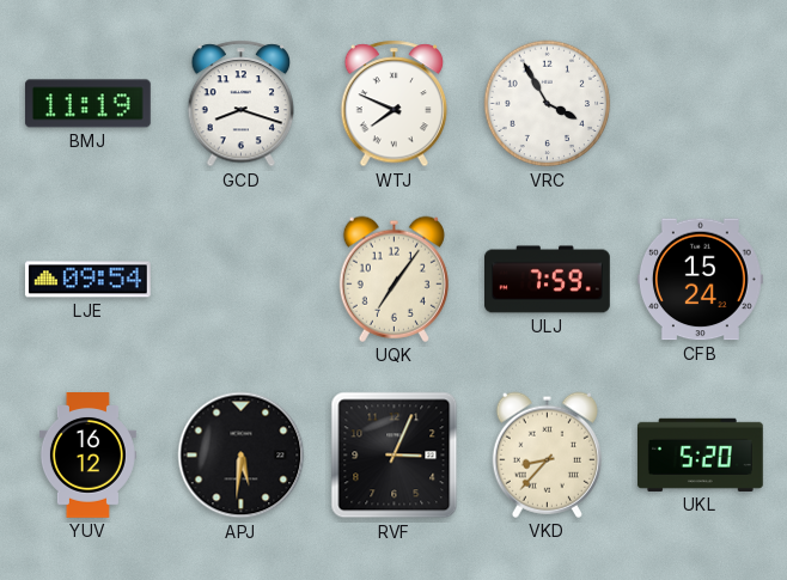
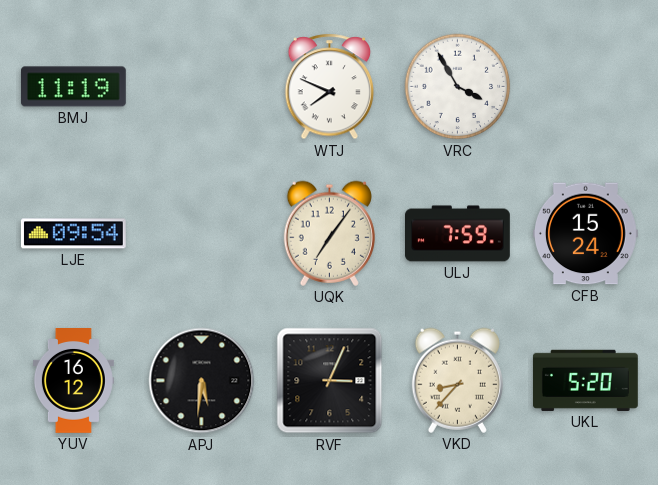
GCD: 8:18 -> none (242, 104)
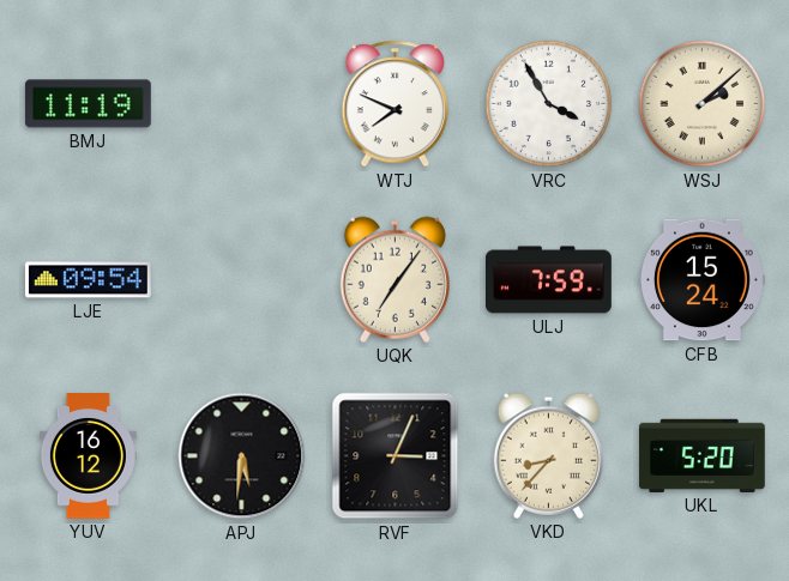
WSJ: none -> 2:08 (703, 104)
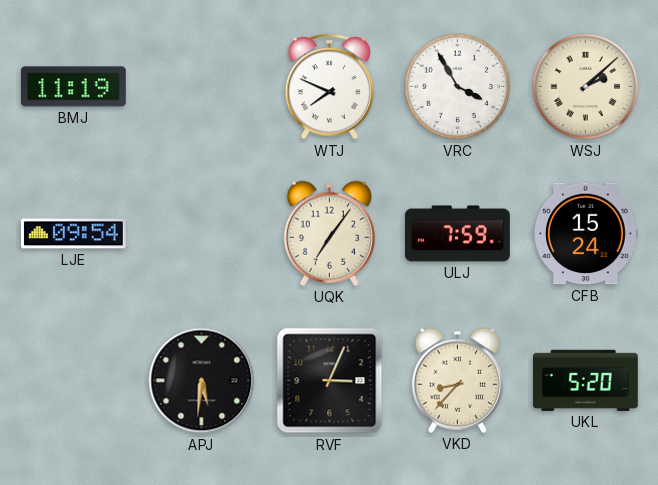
YUV: 16:12 -> none (88, 456)
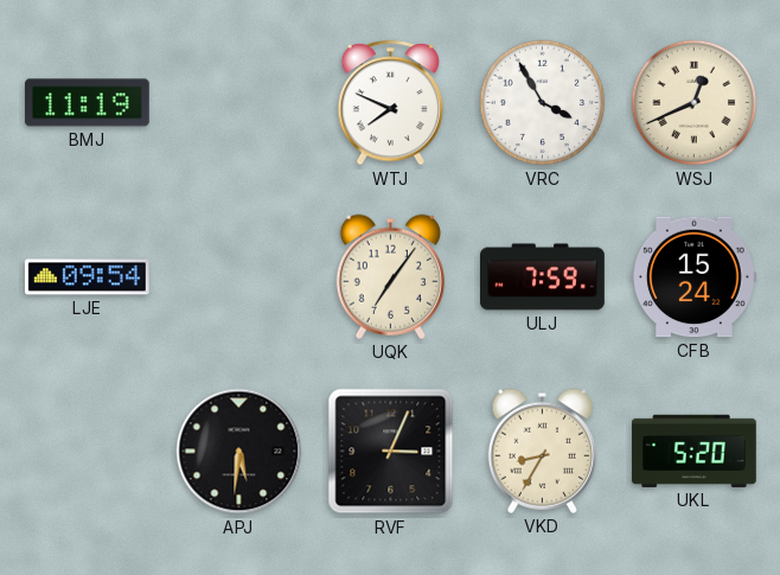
WSJ: 2:08 -> 12:41 (695, 103)
VKD: 8:37 -> 8:35 (542, 451)
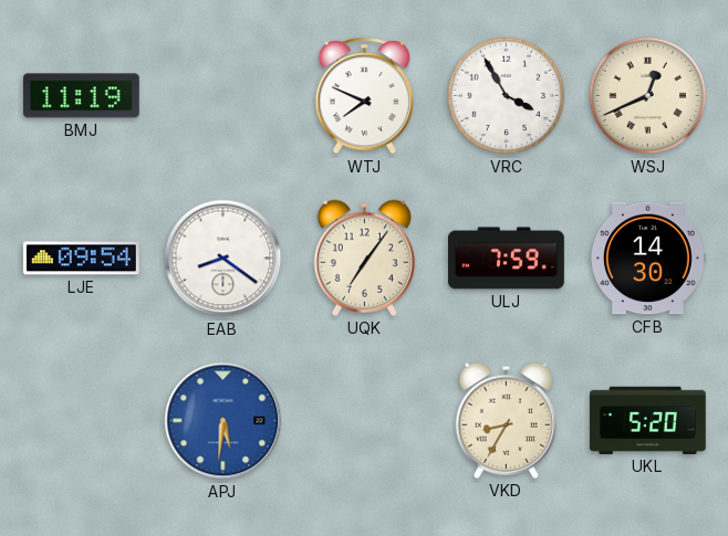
EAB: none -> 8:21 (223, 259)
CFB: 15:24 -> 14:30 (648, 259)
APJ dial: black -> blue (223, 421)
RVF: 3:04 -> none (391, 452)
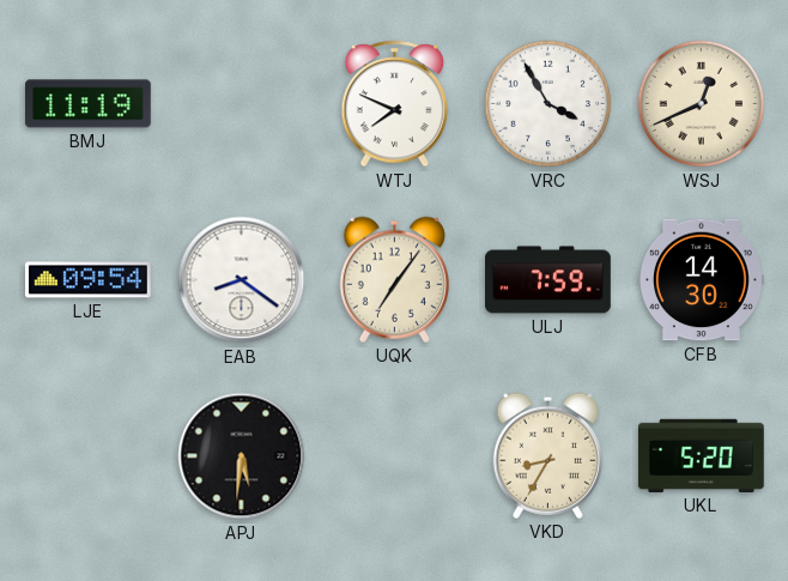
APJ dial: blue -> black (242, 456)
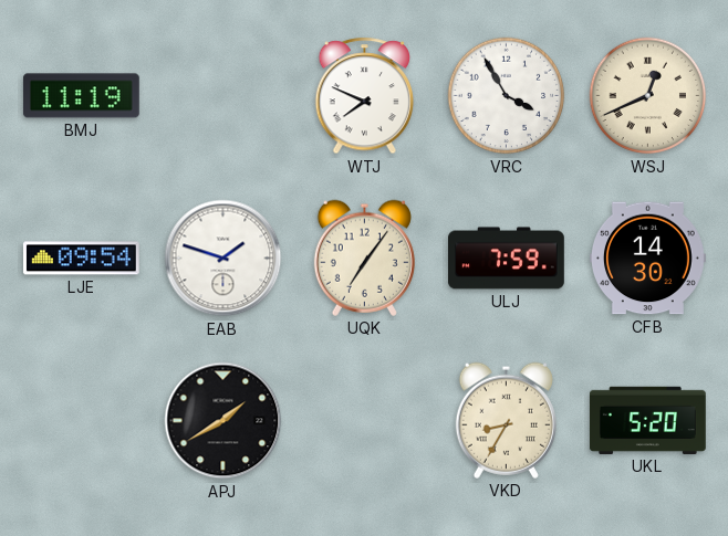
EAB: 8:21 -> 1:48 (223, 259)
APJ: 5:31 -> 1:40 (223, 421)
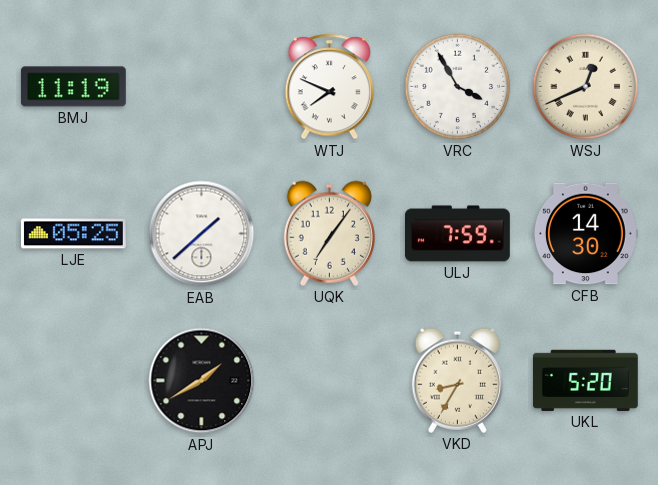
LJE: 09:54 -> 05:25 (73, 234)
EAB: 1:48 -> 1:38 (202, 234)
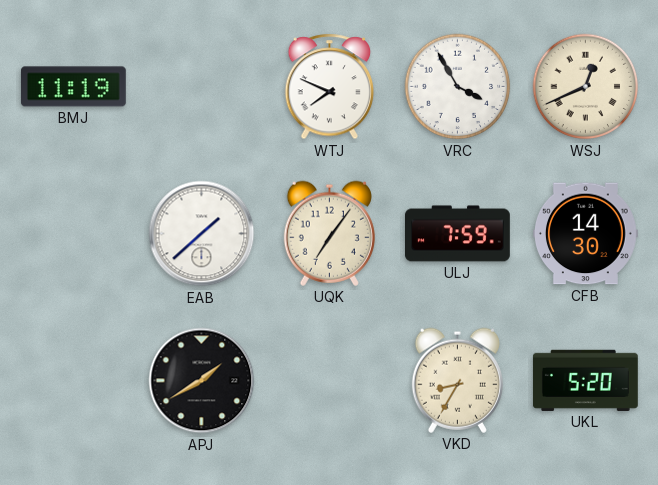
LJE: 05:25 -> none (73, 234)
